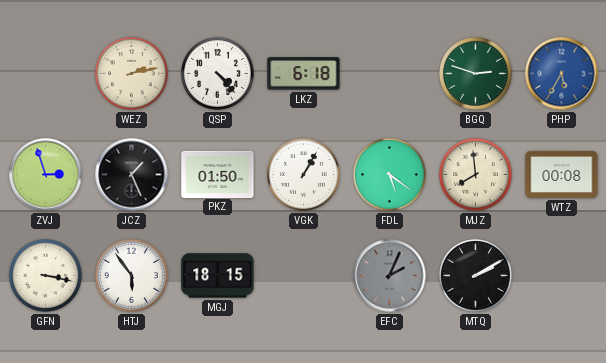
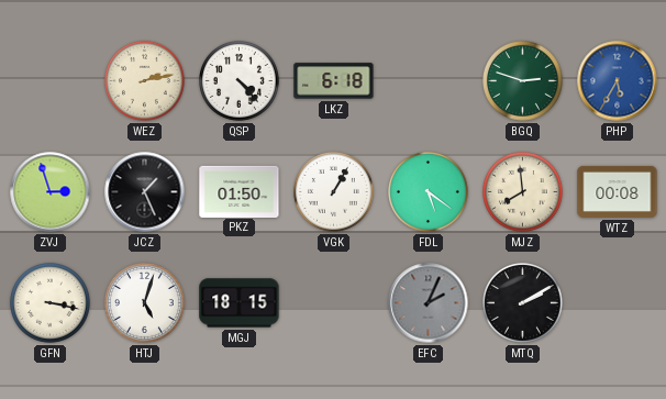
HTJ: 5:54 -> 5:03 (145, 303)
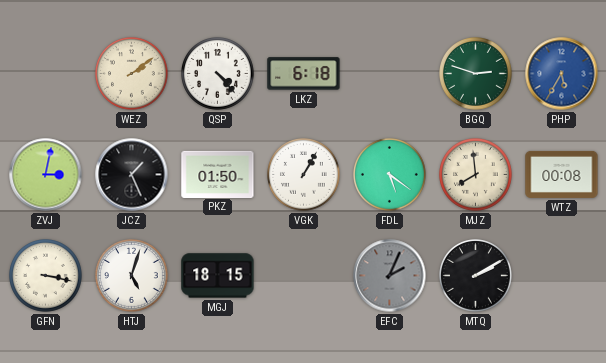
WEZ: 2:13 -> 2:09 (132, 74)
ZVJ: 2:57 -> 3:02 (46, 175)
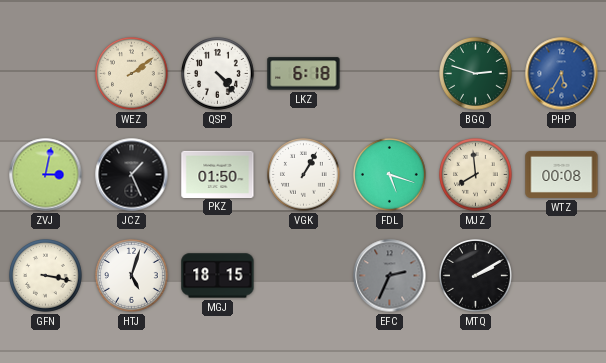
FDL: 5:21 -> 5:18 (390, 175)
EFC: 2:04 -> 2:34 (390, 276)
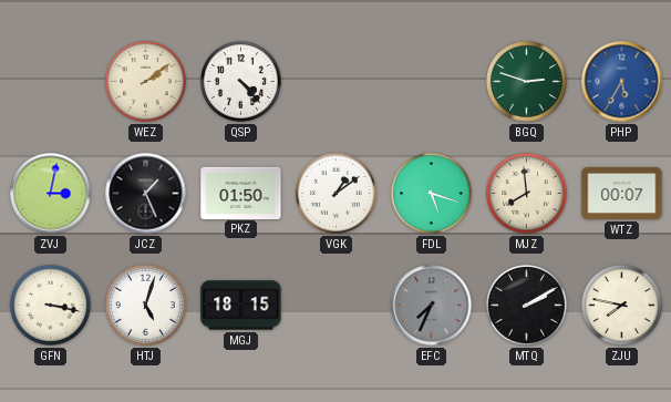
LKZ: 6:18 -> none (304, 74)
VGK: 1:05 -> 1:09 (337, 194)
WTZ: 00:08 -> 00:07 (622, 193)
EFC: 2:34 -> 7:34 (432, 306)
ZJU: none -> 7:47 (622, 306)
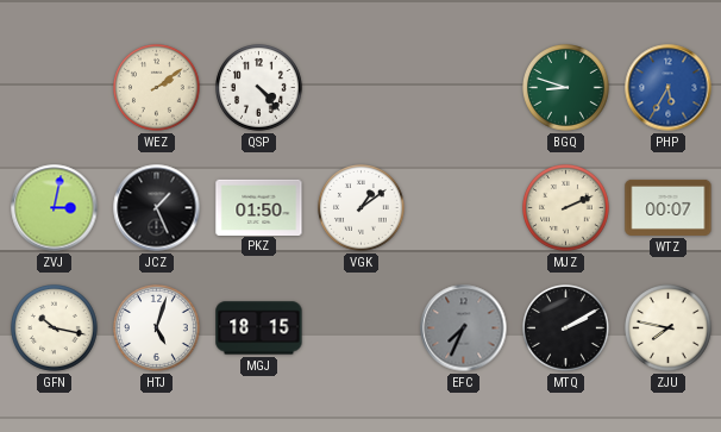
BGQ: 2:48 -> 8:48 (566, 88)
FDL: 5:18 -> none (432, 194)
MJZ: 7:59 -> 2:11 (566, 208)
GFN: 3:17 -> 10:17 (55, 328)
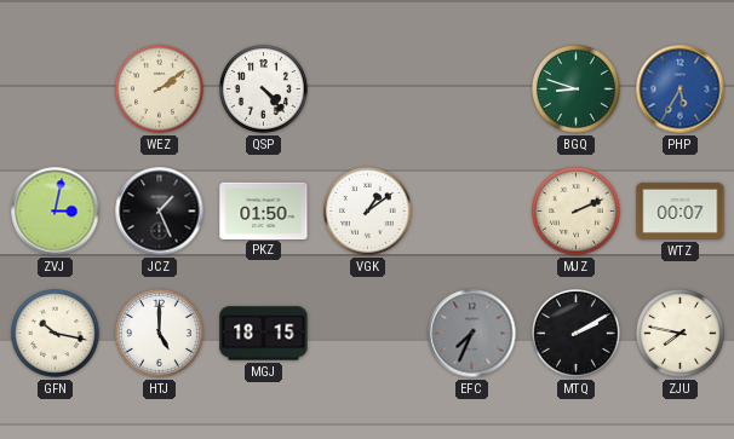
HTJ: 5:03 -> 5:00 (160, 334)
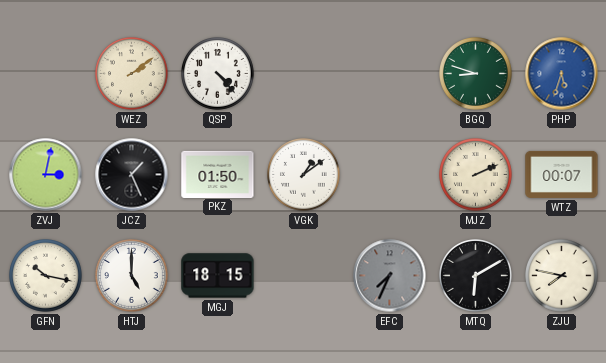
PHP: 5:35 -> 5:33 (562, 74)
MTQ: 2:10 -> 6:10 (476, 276)
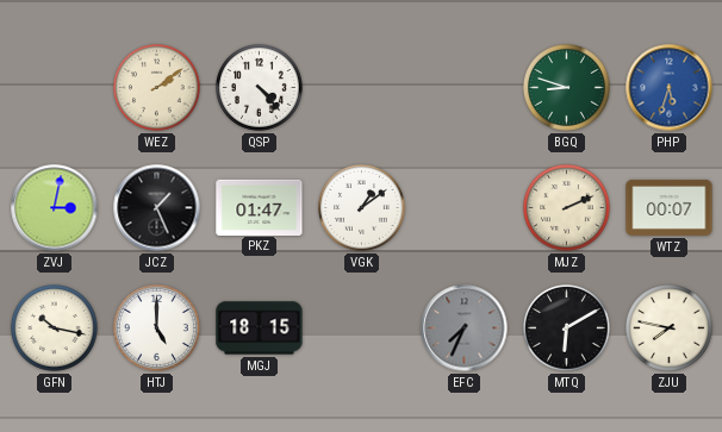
PKZ: 01:50 -> 01:47 (260, 207)
